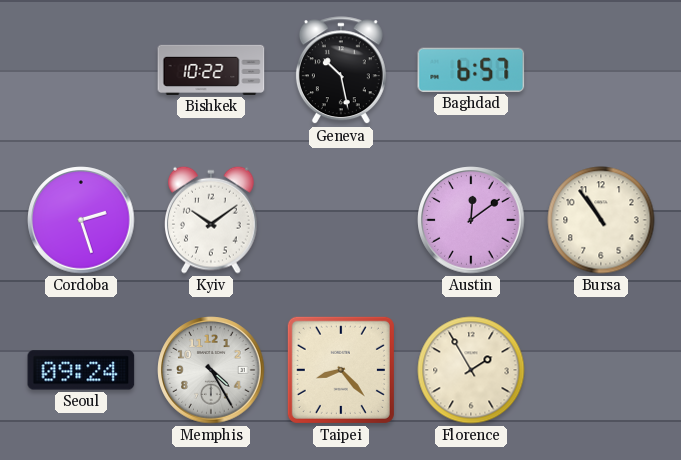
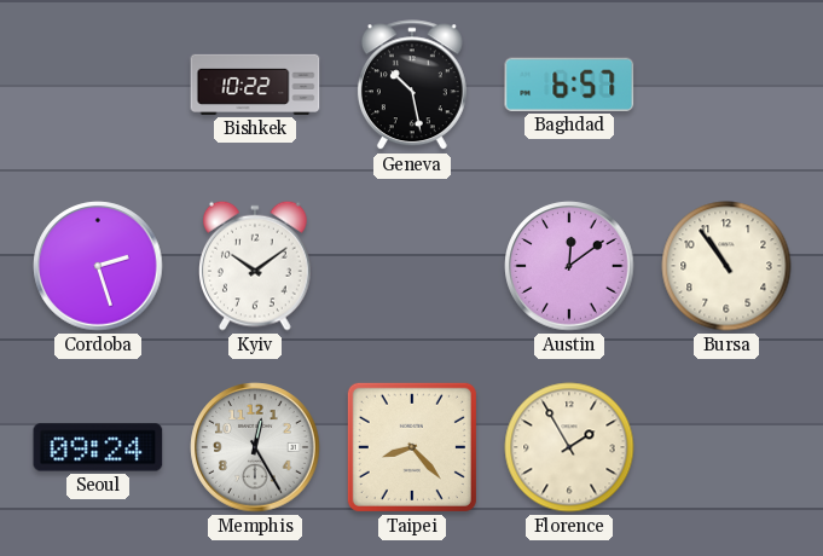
Memphis: 4:25 -> 12:25 (255, 447)
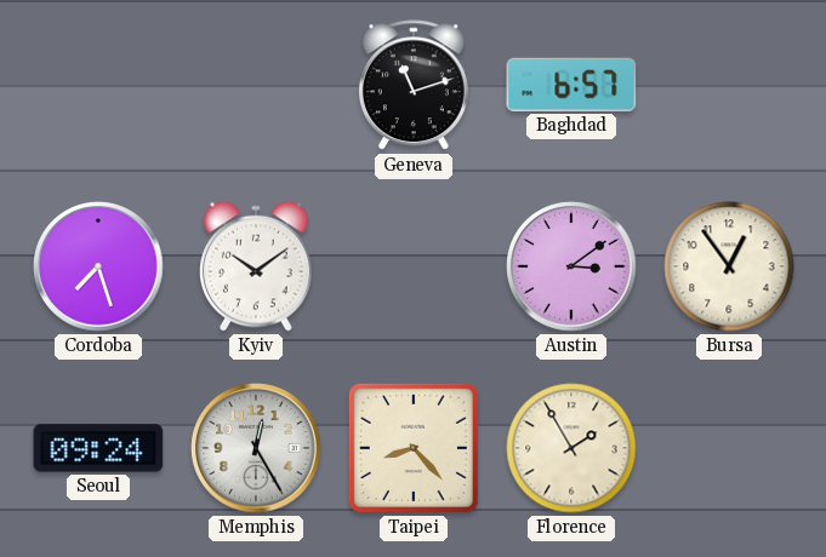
Bishkek: 10:22 -> none (255, 85)
Geneva: 10:28 -> 11:12 (414, 86)
Cordoba: 2:27 -> 7:27 (98, 266)
Austin: 12:09 -> 3:09 (571, 266)
Bursa: 10:54 -> 12:54 (729, 266)
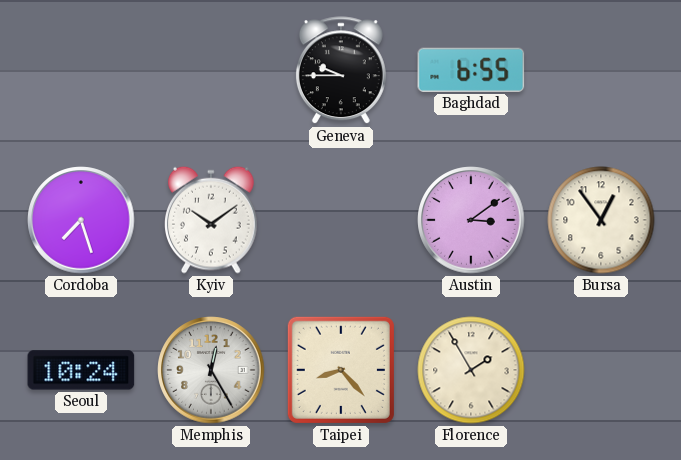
Geneva: 11:12 -> 9:45 (341, 71)
Baghdad: 6:57 -> 6:55 (471, 70)
Seoul: 09:24 -> 10:24 (81, 370)
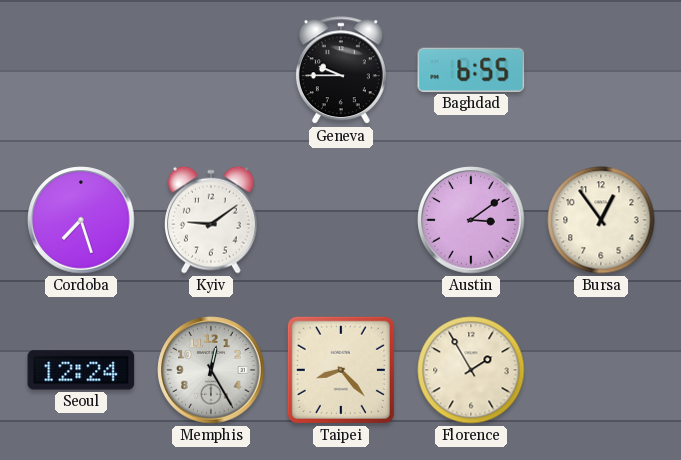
Kyiv: 10:09 -> 9:09 (212, 220)
Seoul: 10:24 -> 12:24 (81, 370)
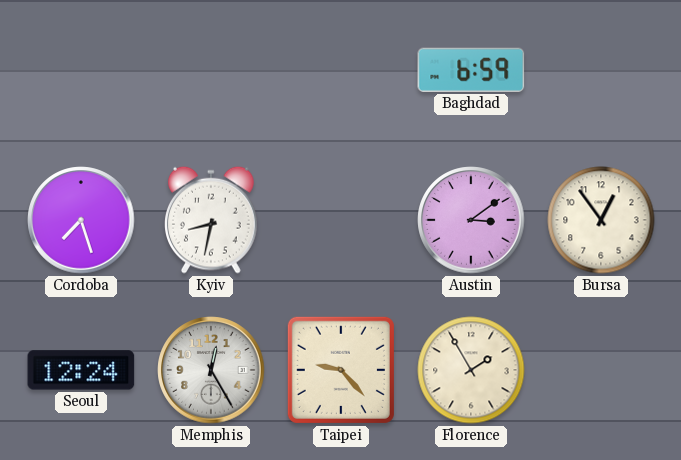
Geneva: 9:45 -> none (341, 71)
Baghdad: 6:55 -> 6:59 (471, 70)
Kyiv: 9:09 -> 8:32 (212, 220)
Taipei: 8:23 -> 9:23 (341, 370)
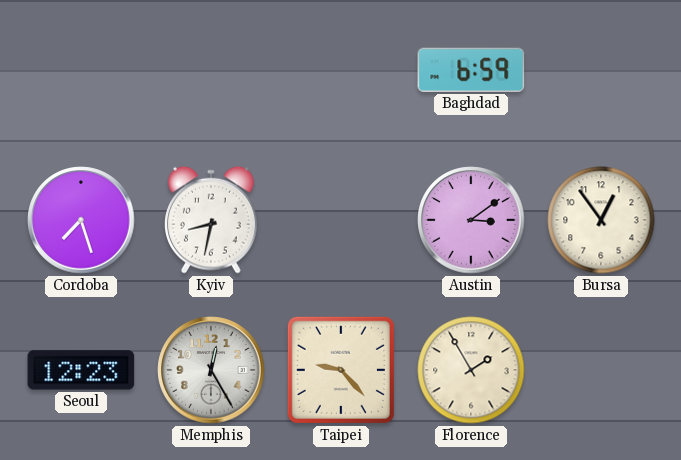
Seoul: 12:24 -> 12:23 (81, 370)
